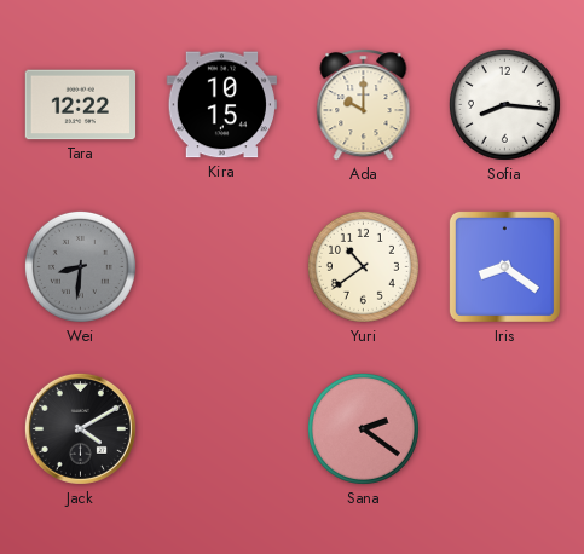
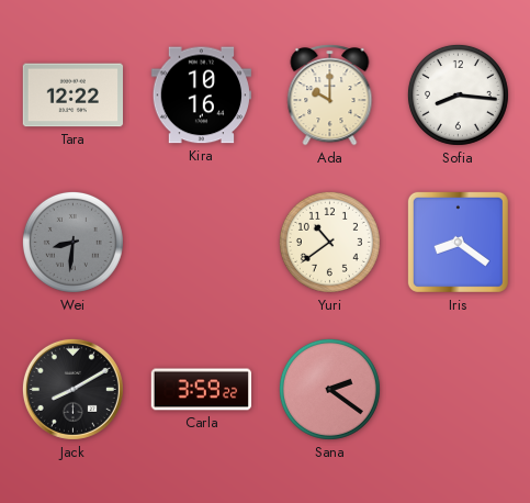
Kira: 10:15 -> 10:16 (201, 96)
Jack: 4:10 -> 8:10 (72, 389)
Carla: none -> 3:59 (202, 390)
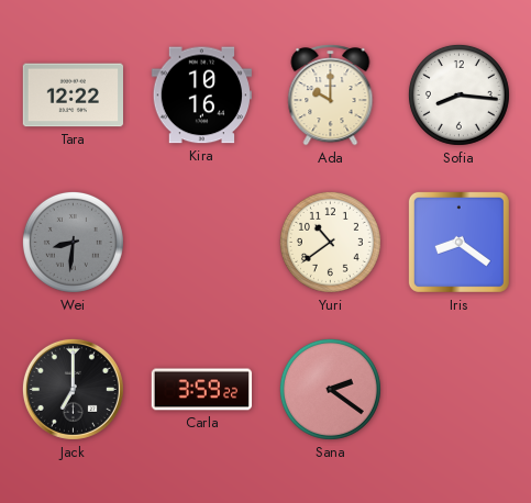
Jack: 8:10 -> 7:00 (73, 389)
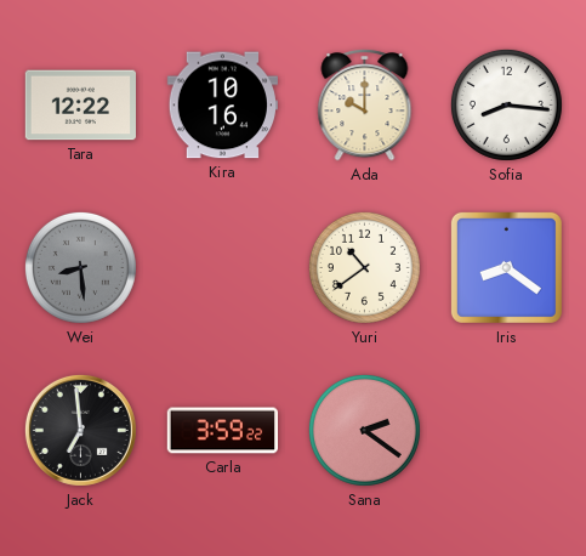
Wei: 8:31 -> 8:29 (80, 267)
Jack: 7:00 -> 6:59 (80, 430)
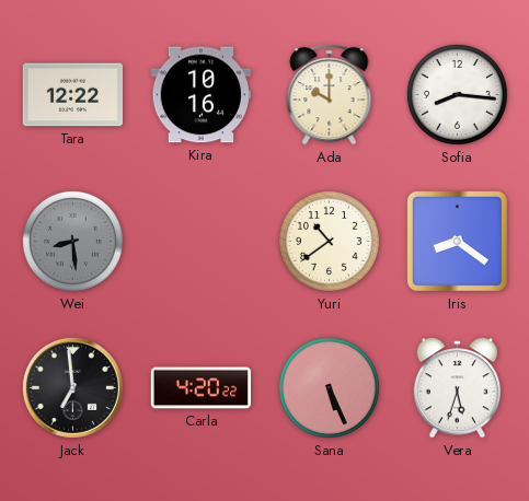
Carla: 3:59 -> 4:20 (202, 388)
Sana: 2:21 -> 5:26 (329, 387)
Vera: none -> 5:33 (458, 388)
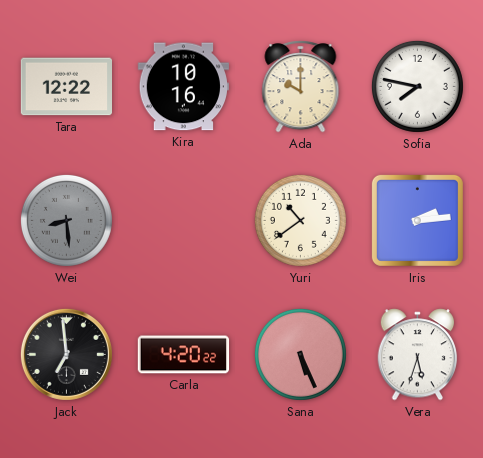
Sofia: 8:16 -> 7:47 (417, 86)
Iris: 8:21 -> 2:14 (417, 220)
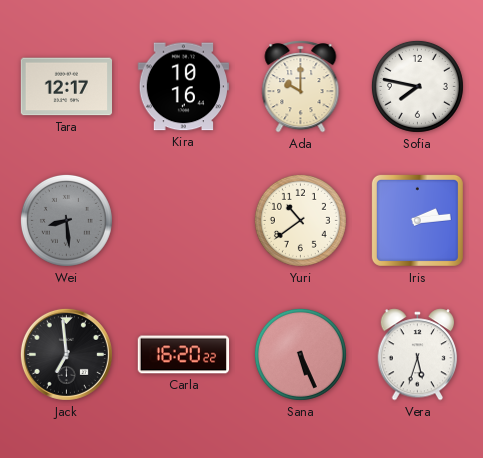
Tara: 12:22 -> 12:17 (67, 87)
Carla: 4:20 -> 16:20 (184, 355)
